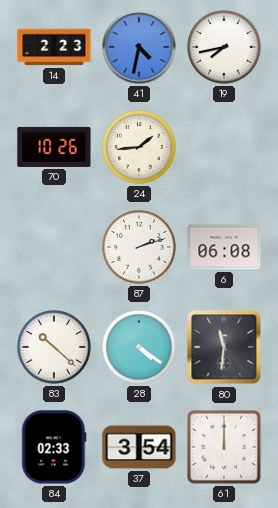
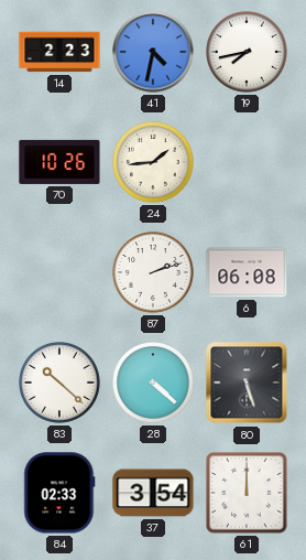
28: 4:21 -> 4:22 (153, 383)
80: 11:31 -> 5:27 (247, 383)
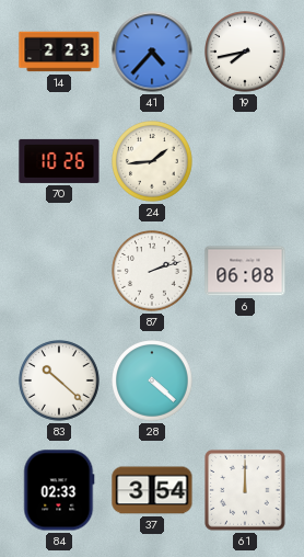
41: 4:32 -> 4:37 (152, 52)
80: 5:27 -> none (247, 383)
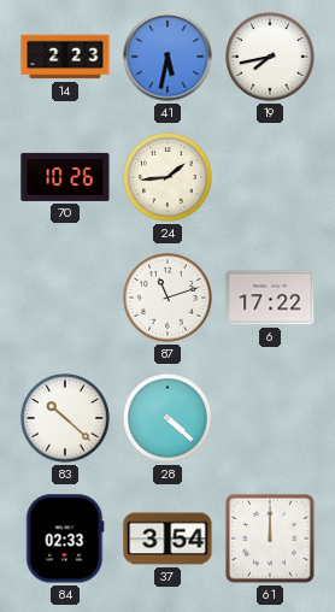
41: 4:37 -> 5:32 (167, 57)
87: 2:12 -> 11:12 (167, 298)
6: 06:08 -> 17:22 (270, 298)
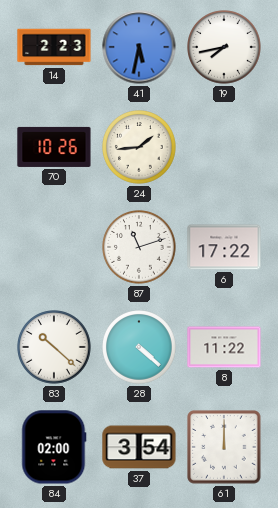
8: none -> 11:22 (224, 347)
84: 02:33 -> 02:00 (54, 447)
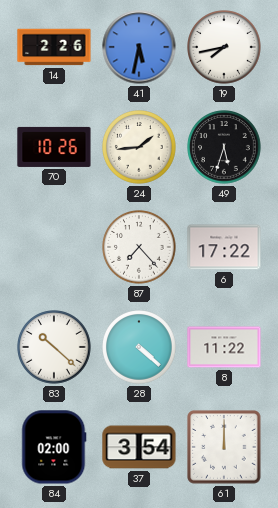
14: 2:23 -> 2:26 (54, 47)
49: none -> 5:33 (224, 147)
87: 11:12 -> 7:23 (139, 247)
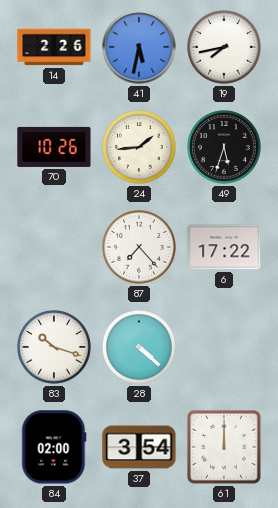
83: 10:22 -> 10:18 (54, 347)
8: 11:22 -> none (224, 347)
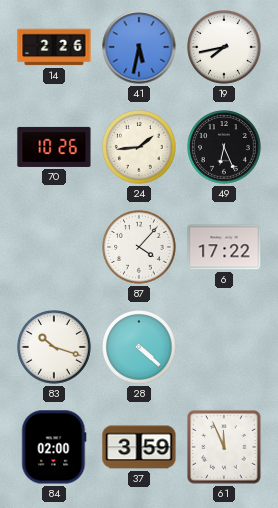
49: 5:33 -> 6:26 (224, 147)
87: 7:23 -> 4:07 (139, 247)
37: 3:54 -> 3:59 (139, 447)
61: 12:00 -> 11:56 (224, 447)
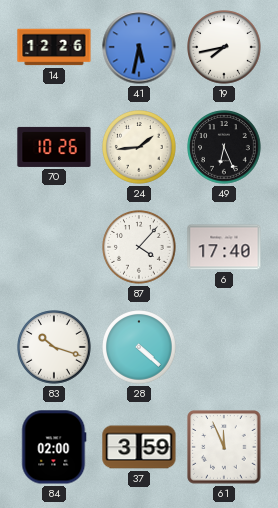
14: 2:26 -> 12:26 (54, 47)
6: 17:22 -> 17:40 (224, 247)
